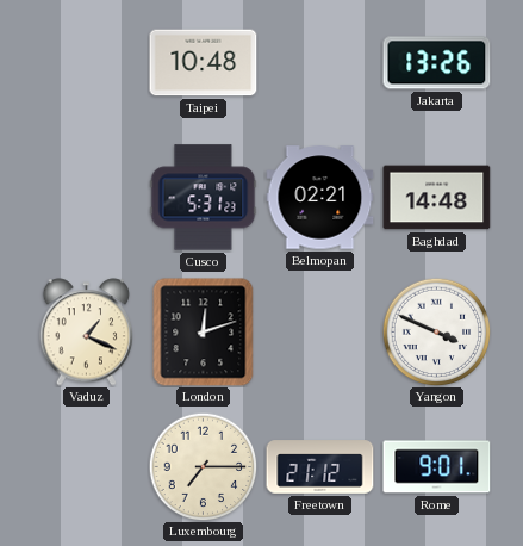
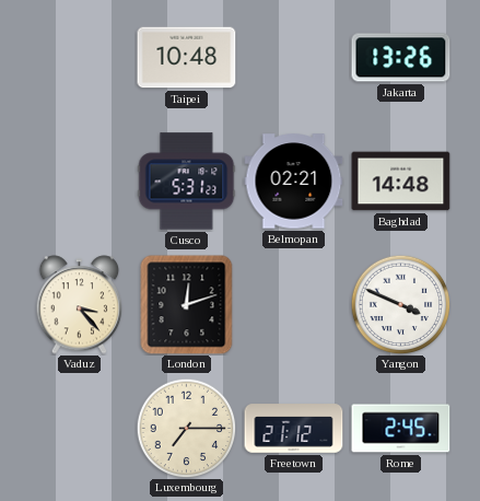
Vaduz: 1:19 -> 3:23 (80, 305)
Rome: 9:01 -> 2:45 (401, 429)
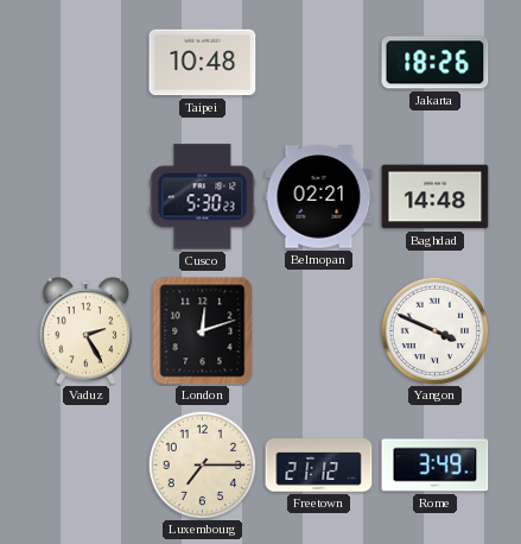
Jakarta: 13:26 -> 18:26 (436, 63)
Cusco: 5:31 -> 5:30 (203, 197)
Vaduz: 3:23 -> 2:25 (87, 331)
Rome: 2:45 -> 3:49 (436, 466)
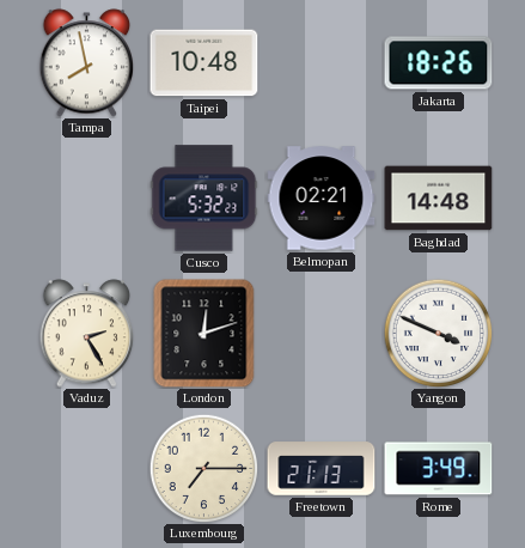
Tampa: none -> 7:58 (87, 63)
Cusco: 5:30 -> 5:32 (204, 199)
Freetown: 21:12 -> 21:13 (322, 469)
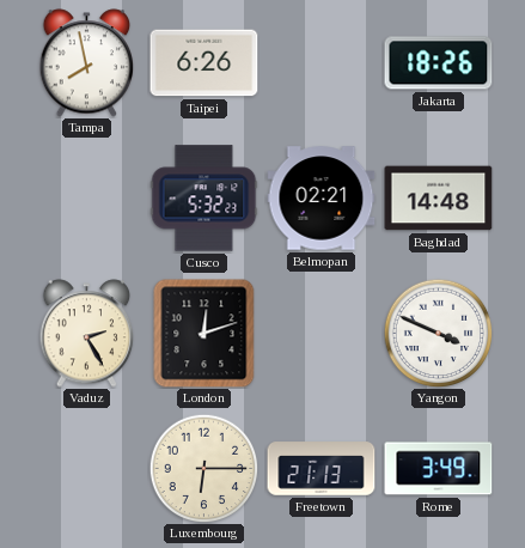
Taipei: 10:48 -> 6:26 (204, 63)
Luxembourg: 7:15 -> 6:15 (203, 468)
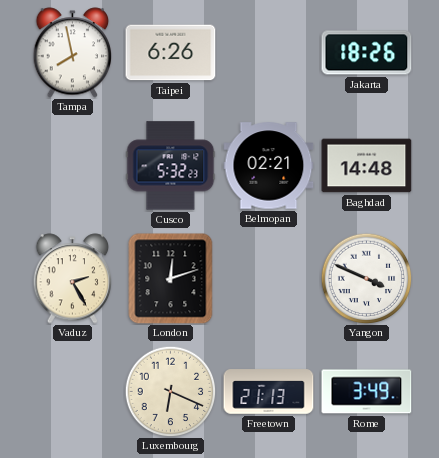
Luxembourg: 6:15 -> 6:19 (170, 391)
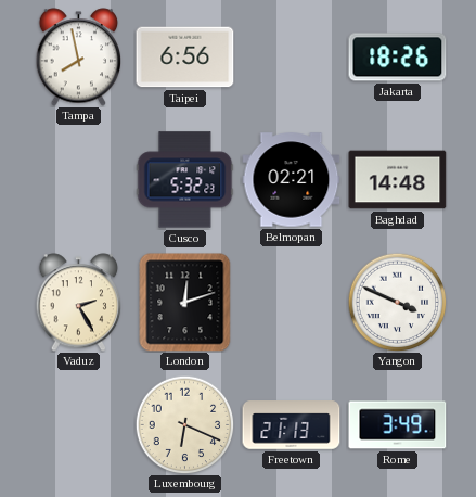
Taipei: 6:26 -> 6:56 (185, 58)
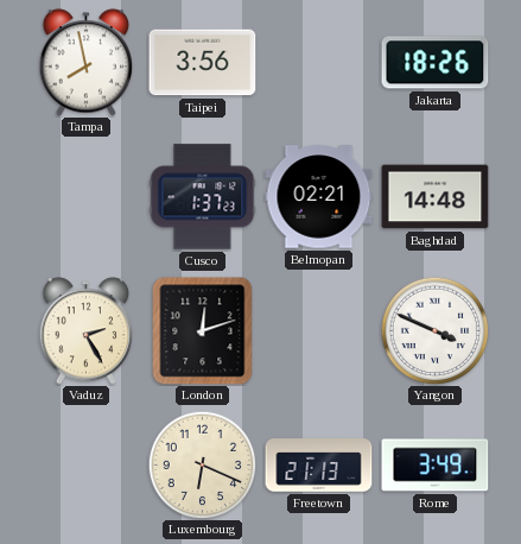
Taipei: 6:56 -> 3:56 (203, 63)
Cusco: 5:32 -> 1:37 (203, 197)
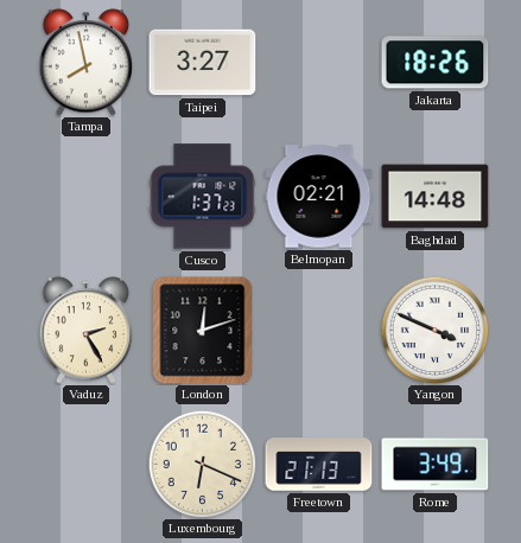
Taipei: 3:56 -> 3:27 (203, 63)
